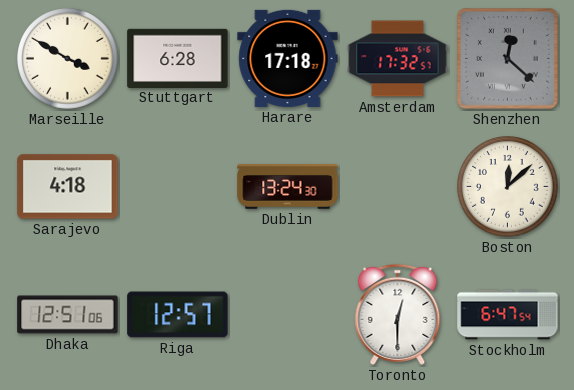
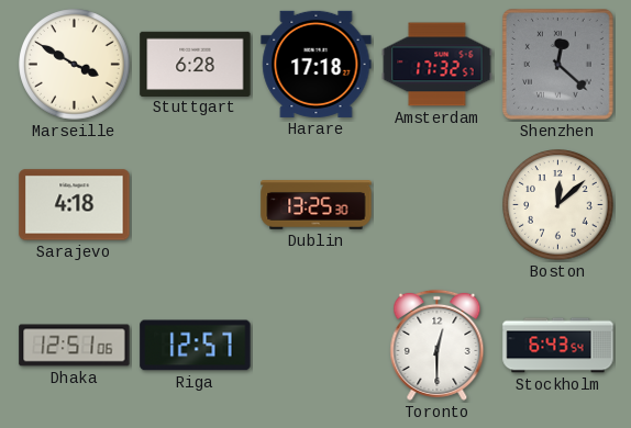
Dublin: 13:24 -> 13:25 (317, 205)
Stockholm: 6:47 -> 6:43 (558, 346)
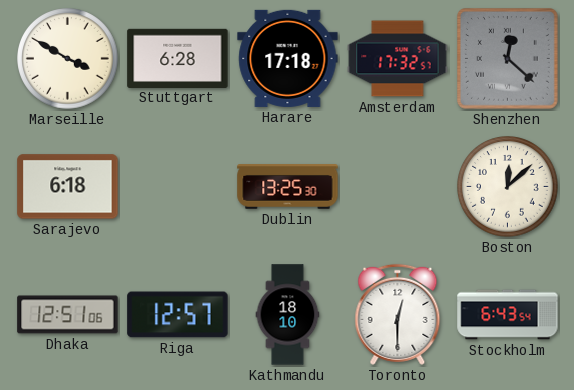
Sarajevo: 4:18 -> 6:18 (68, 187)
Kathmandu: none -> 18:10 (288, 315)
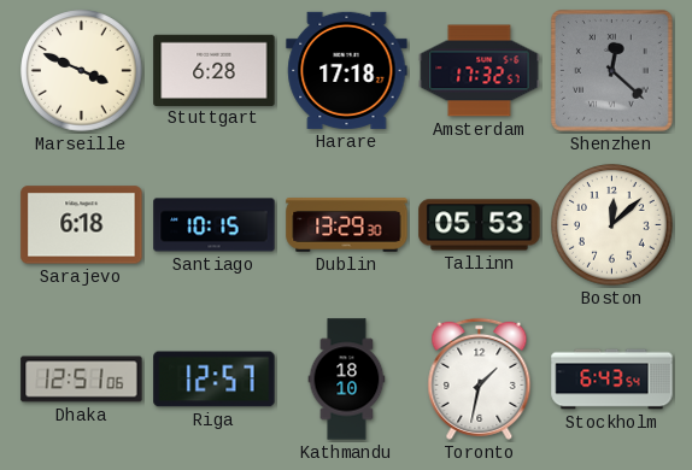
Marseille: 3:50 -> 3:49 (82, 71)
Santiago: none -> 10:15 (215, 225)
Dublin: 13:25 -> 13:29 (347, 225)
Tallinn: none -> 05:53 (480, 225)
Toronto: 12:30 -> 1:32 (480, 378)
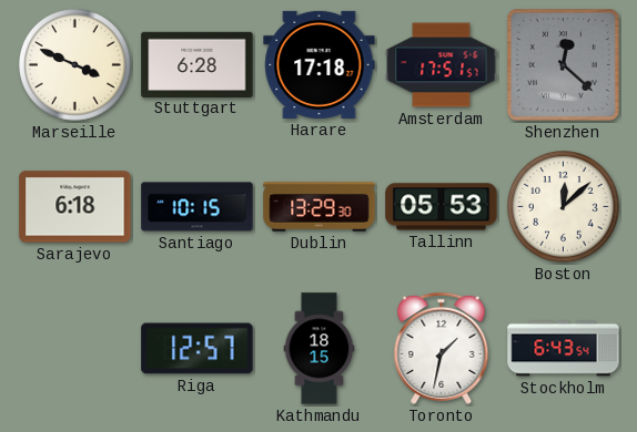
Amsterdam: 17:32 -> 17:51 (442, 65)
Dhaka: 12:51 -> none (82, 380)
Kathmandu: 18:10 -> 18:15 (320, 349)
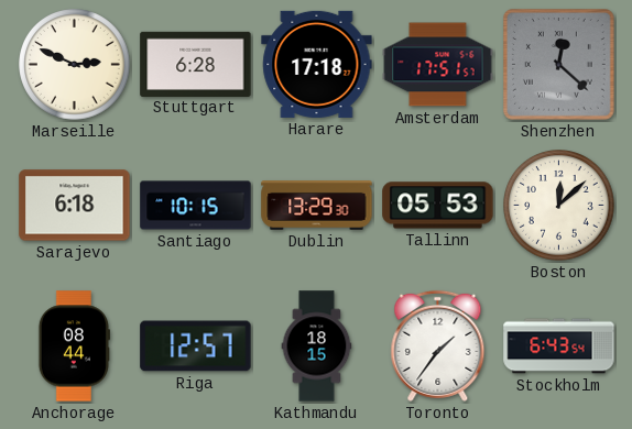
Marseille: 3:49 -> 2:49 (75, 65)
Anchorage: none -> 08:44 (74, 346)
Toronto: 1:32 -> 1:36 (438, 345)
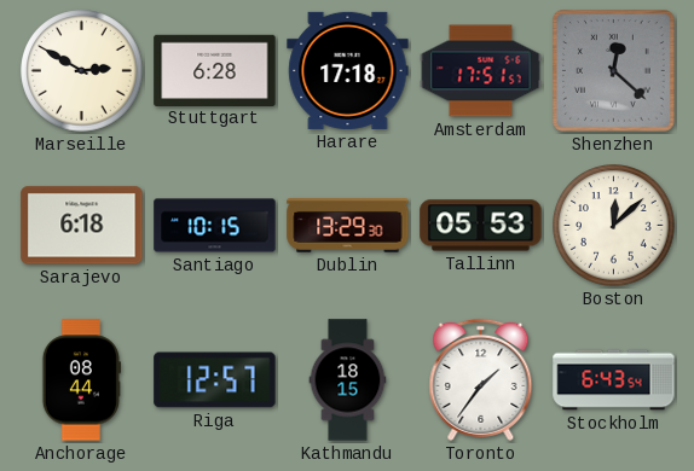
Marseille: 2:49 -> 2:50 (82, 71)
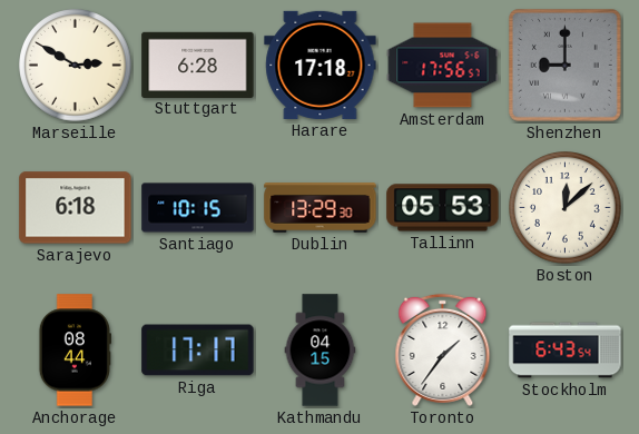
Amsterdam: 17:51 -> 17:56 (443, 66)
Shenzhen: 12:22 -> 9:00 (566, 66)
Riga: 12:57 -> 17:17 (198, 351)
Kathmandu: 18:15 -> 04:15 (321, 351)
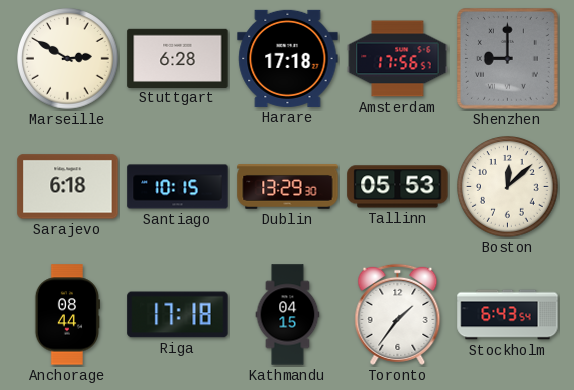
Riga: 17:17 -> 17:18 (178, 315)
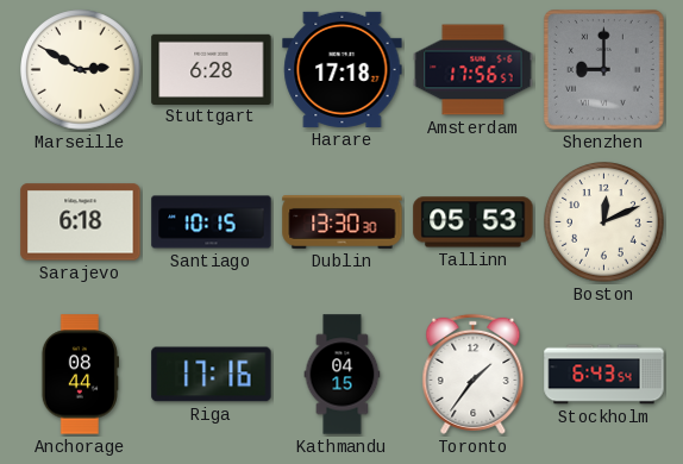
Dublin: 13:29 -> 13:30 (343, 222)
Boston: 12:08 -> 12:11 (604, 222)
Riga: 17:18 -> 17:16 (212, 375)
